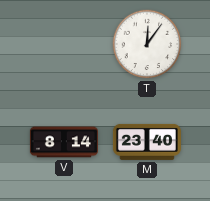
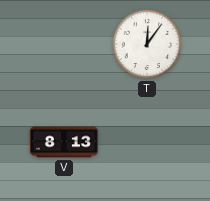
V: 8:14 -> 8:13 (64, 142)
M: 23:40 -> none (147, 142)
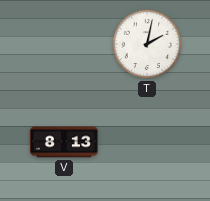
T: 12:06 -> 2:02 (147, 44)
